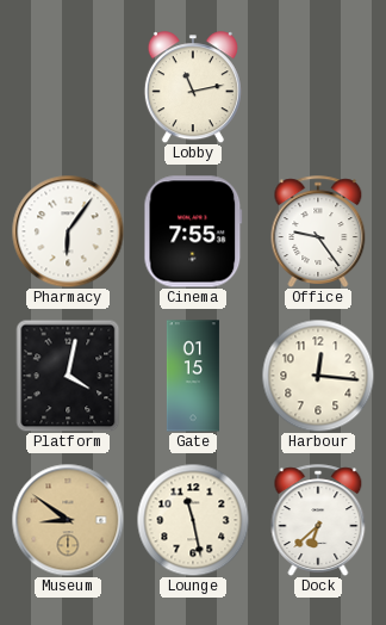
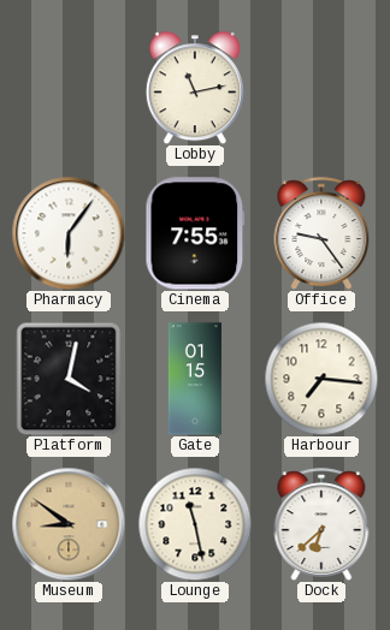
Harbour: 12:16 -> 7:16 (321, 379)
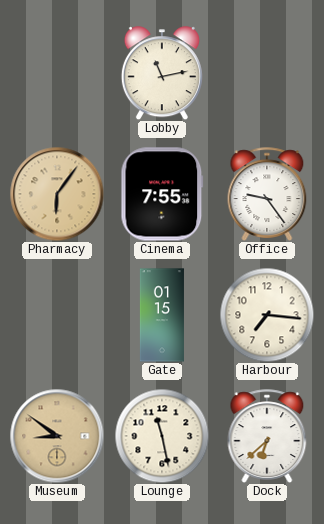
Pharmacy dial: white -> champagne (57, 194)
Platform: 4:02 -> none (69, 379)
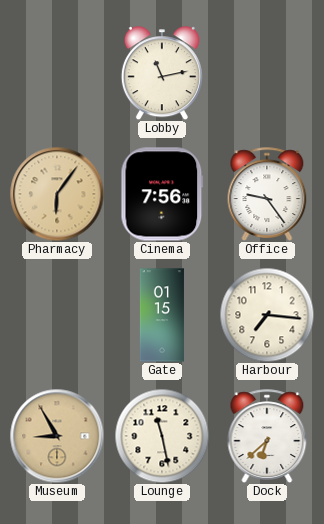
Cinema: 7:55 -> 7:56 (162, 194)
Museum: 8:51 -> 8:55 (57, 436)
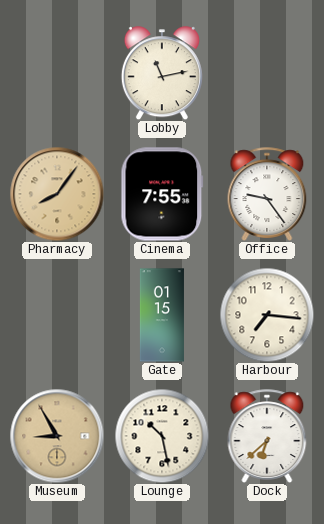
Pharmacy: 6:06 -> 8:06 (57, 194)
Cinema: 7:56 -> 7:55 (162, 194)
Lounge: 11:28 -> 10:28 (162, 436)
